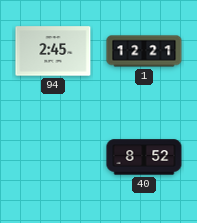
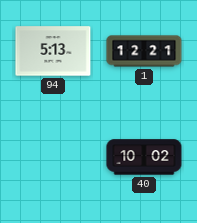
94: 2:45 -> 5:13 (53, 51)
40: 8:52 -> 10:02 (144, 157)
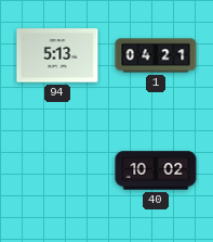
1: 12:21 -> 04:21 (156, 55)
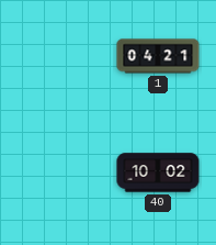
94: 5:13 -> none (57, 55)
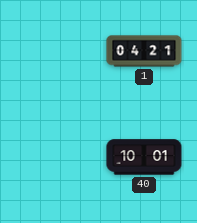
40: 10:02 -> 10:01 (144, 157)
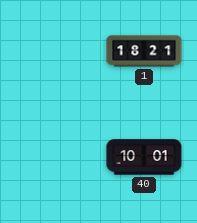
1: 04:21 -> 18:21 (144, 51)
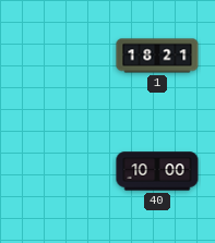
40: 10:01 -> 10:00 (157, 171)
